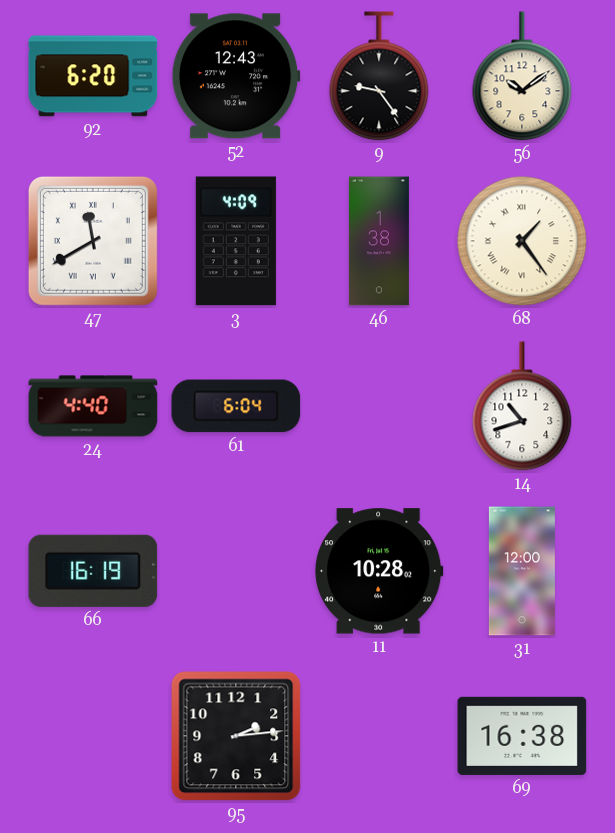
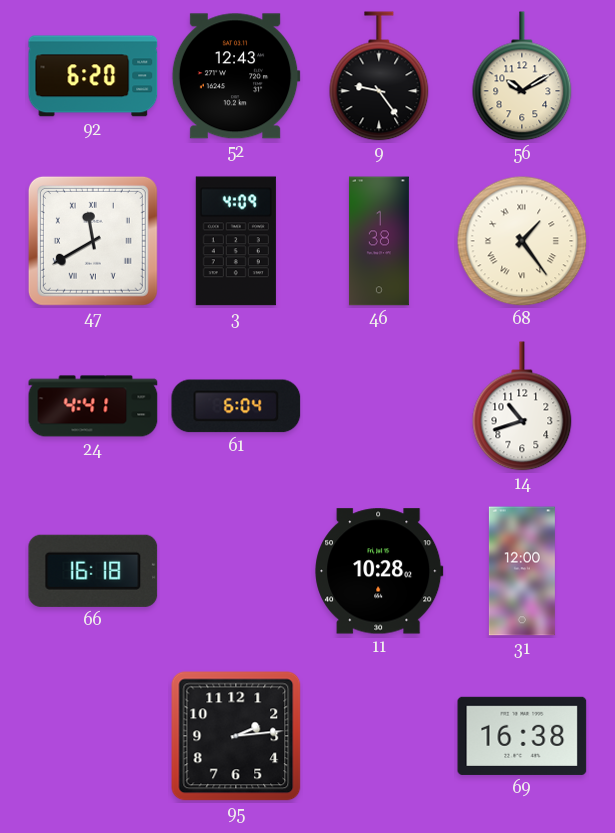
56: 10:09 -> 10:10 (522, 76)
24: 4:40 -> 4:41 (93, 406)
66: 16:19 -> 16:18 (93, 571)
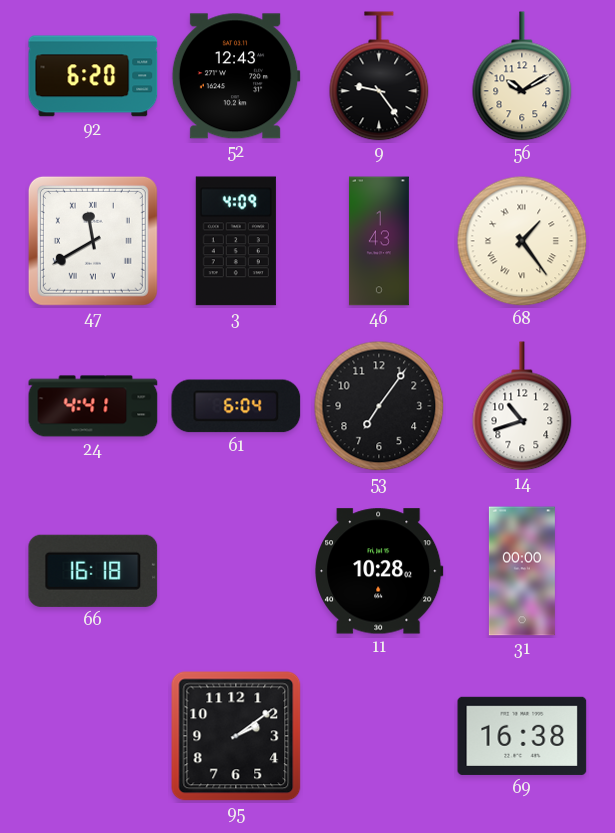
46: 1:38 -> 1:43 (379, 241)
53: none -> 7:06 (379, 406)
31: 12:00 -> 00:00 (522, 571)
95: 2:14 -> 2:09 (236, 736)
